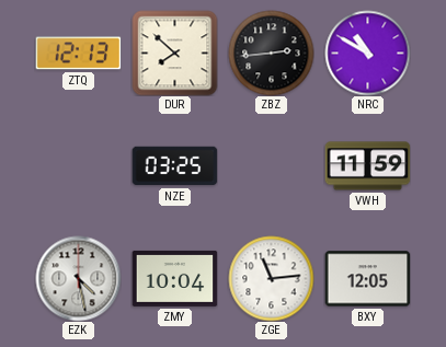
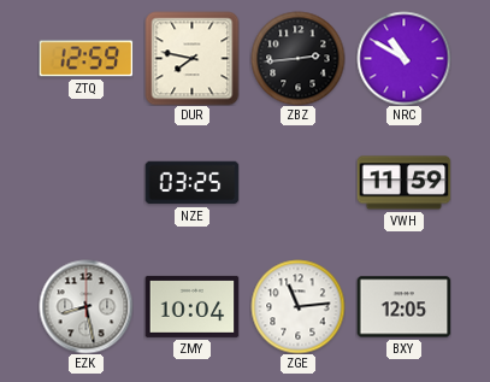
ZTQ: 12:13 -> 12:59 (85, 59)
DUR: 7:52 -> 7:47 (191, 58)
EZK: 4:28 -> 8:28 (85, 306)
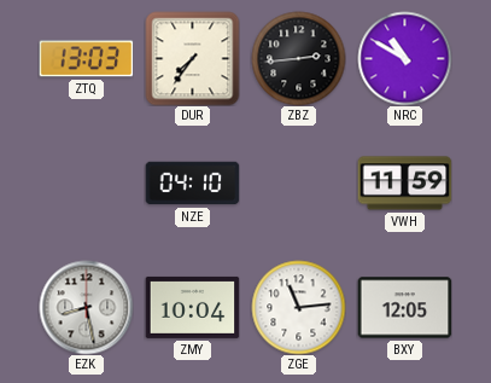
ZTQ: 12:59 -> 13:03 (86, 59)
DUR: 7:47 -> 7:36 (192, 58)
NZE: 03:25 -> 04:10 (192, 184)
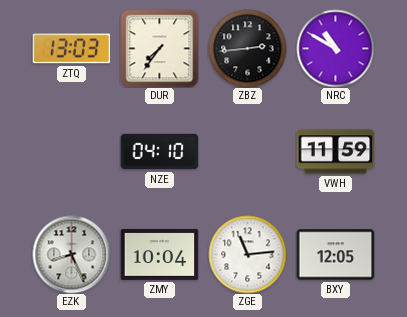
EZK: 8:28 -> 8:26 (71, 254)
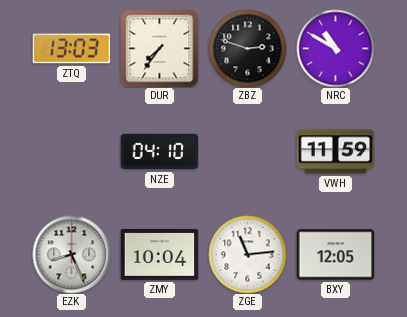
ZBZ: 2:44 -> 2:48 (247, 48)
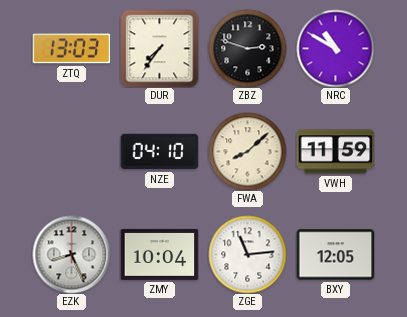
FWA: none -> 8:08 (247, 151)
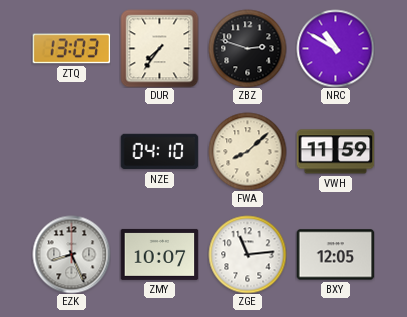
ZMY: 10:04 -> 10:07 (159, 254)
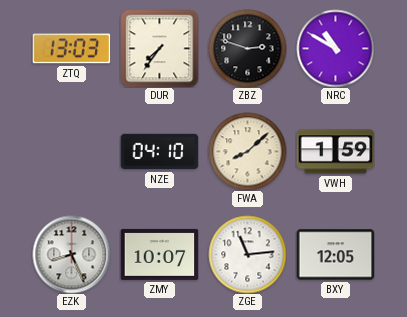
VWH: 11:59 -> 1:59 (335, 152)
